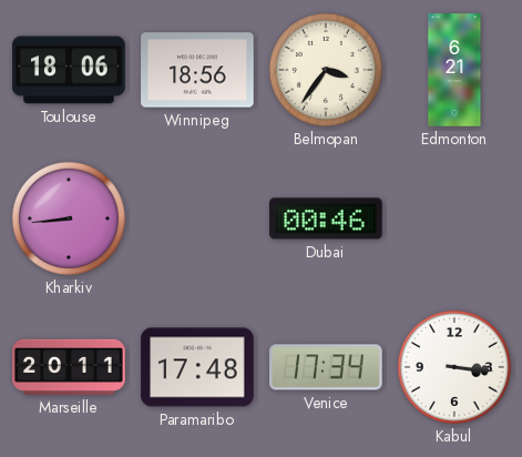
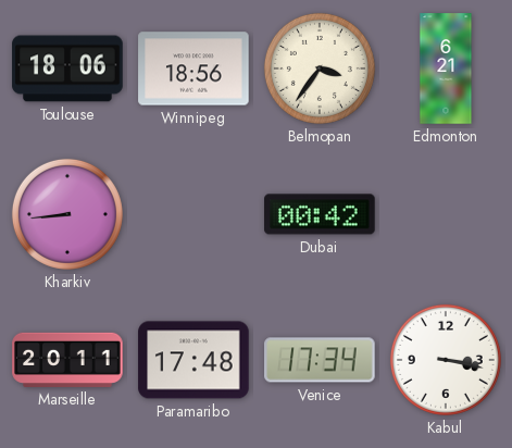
Dubai: 00:46 -> 00:42 (320, 214)
Kabul: 3:16 -> 3:17 (446, 360)
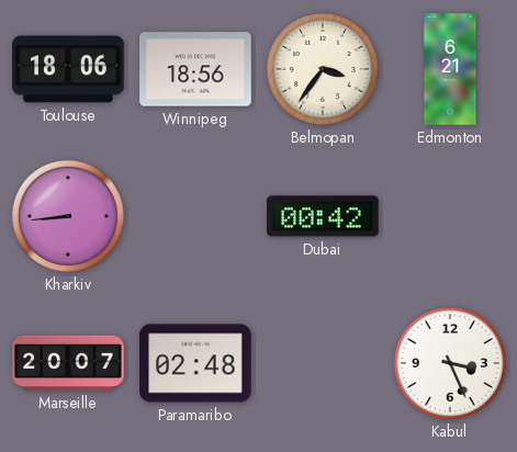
Marseille: 20:11 -> 20:07 (68, 363)
Paramaribo: 17:48 -> 02:48 (195, 363)
Venice: 17:34 -> none (320, 360)
Kabul: 3:17 -> 3:26 (450, 363)
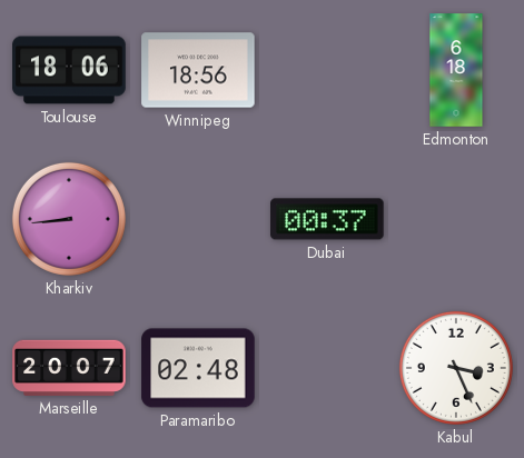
Belmopan: 3:36 -> none (323, 69)
Edmonton: 6:21 -> 6:18 (456, 70)
Dubai: 00:42 -> 00:37 (327, 219)
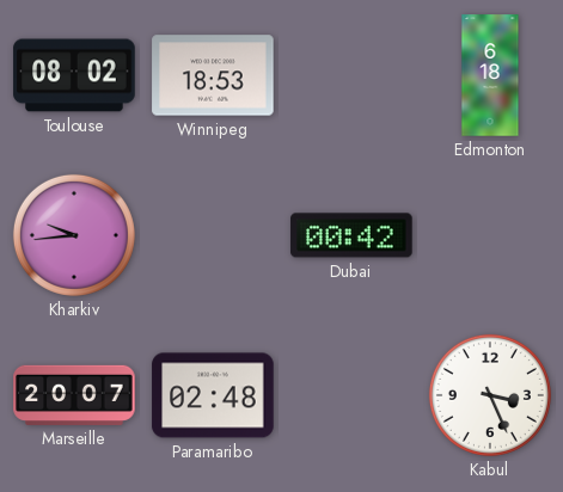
Toulouse: 18:06 -> 08:02 (74, 75)
Winnipeg: 18:56 -> 18:53 (213, 75)
Kharkiv: 8:44 -> 9:44 (74, 235)
Dubai: 00:37 -> 00:42 (351, 235)
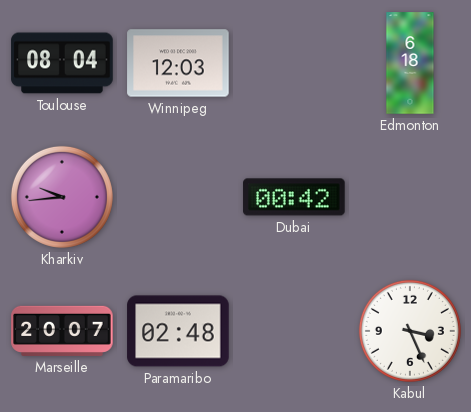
Toulouse: 08:02 -> 08:04 (62, 63)
Winnipeg: 18:53 -> 12:03 (178, 63)
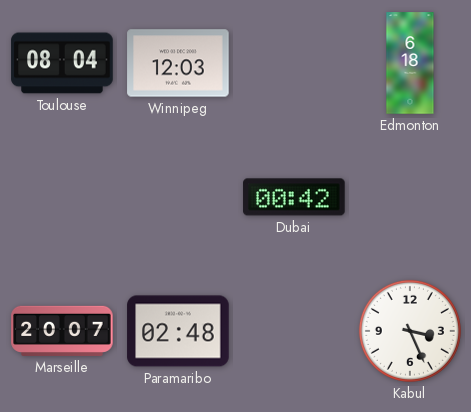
Kharkiv: 9:44 -> none (62, 197)
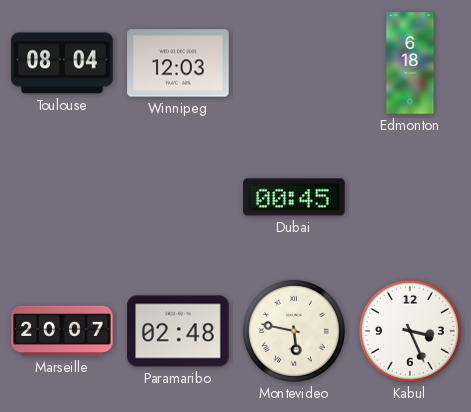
Dubai: 00:42 -> 00:45 (294, 197)
Montevideo: none -> 5:47 (294, 331)
